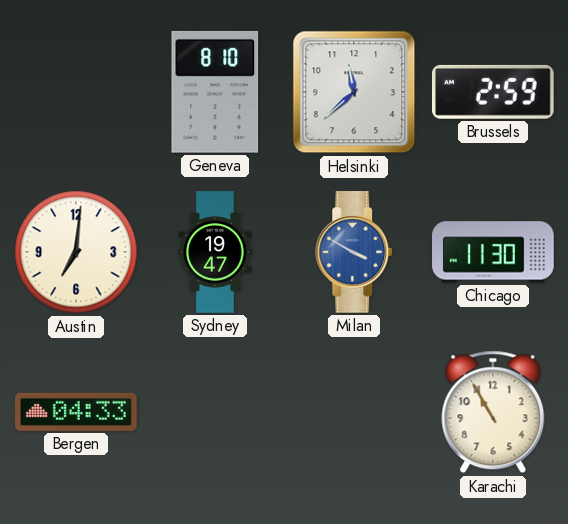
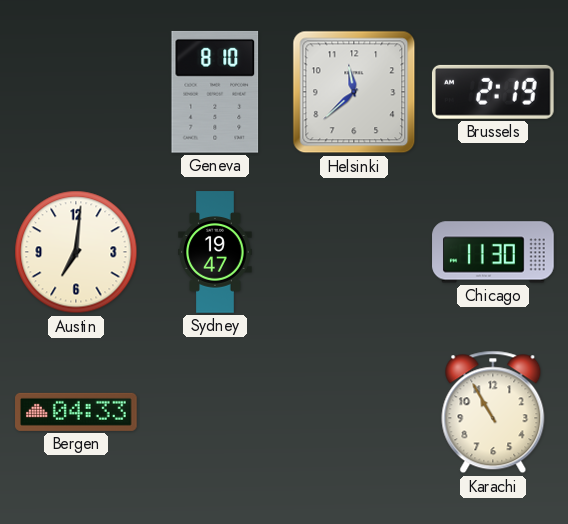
Brussels: 2:59 -> 2:19 (493, 92)
Milan: 3:50 -> none (355, 252)
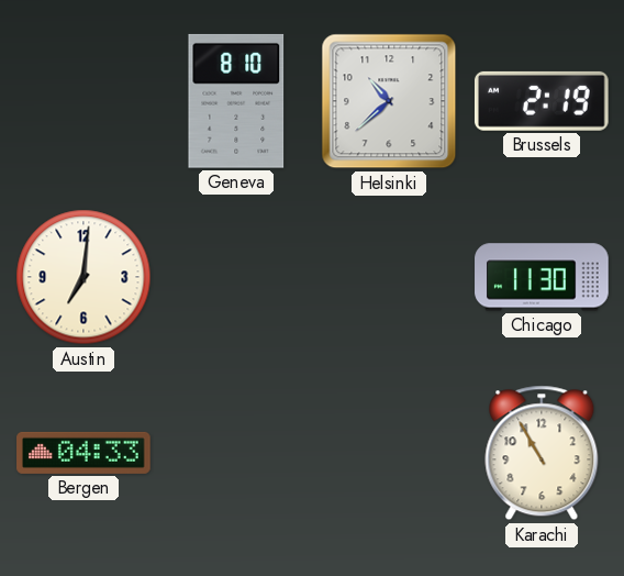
Helsinki: 11:38 -> 10:38 (389, 101)
Sydney: 19:47 -> none (215, 252)
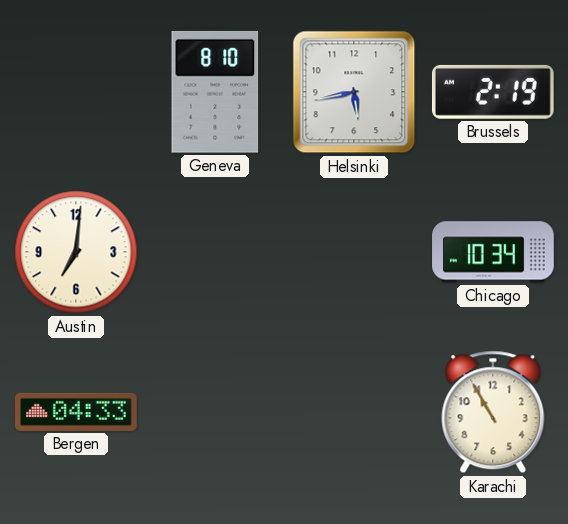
Helsinki: 10:38 -> 5:43 (354, 92)
Chicago: 11:30 -> 10:34 (493, 252)
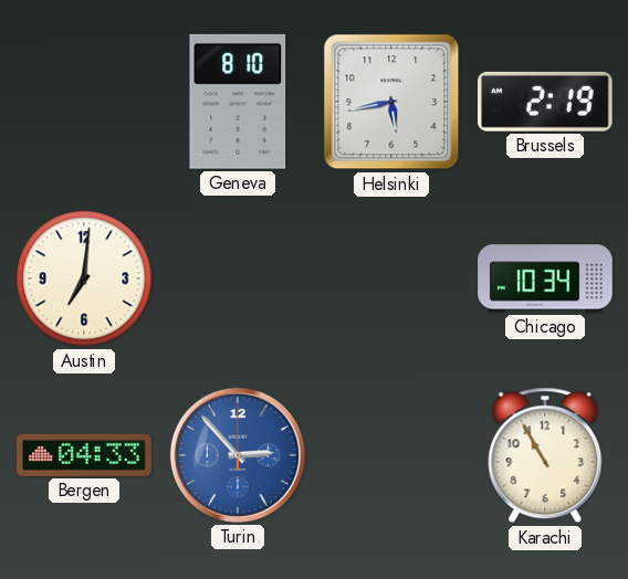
Turin: none -> 2:53 (238, 455)
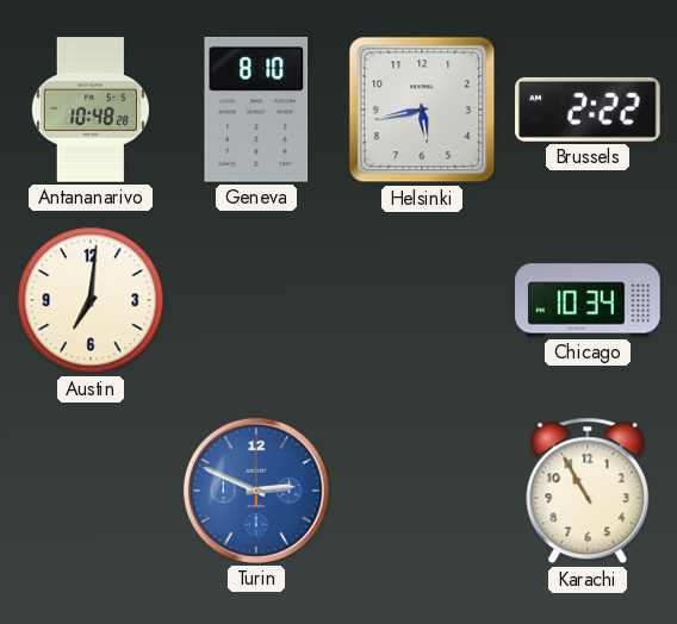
Antananarivo: none -> 10:48 (91, 110)
Brussels: 2:19 -> 2:22 (588, 110)
Bergen: 04:33 -> none (84, 455)
Turin: 2:53 -> 2:49 (256, 491)
